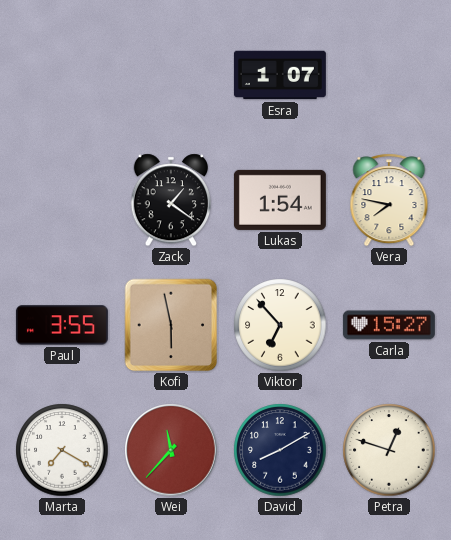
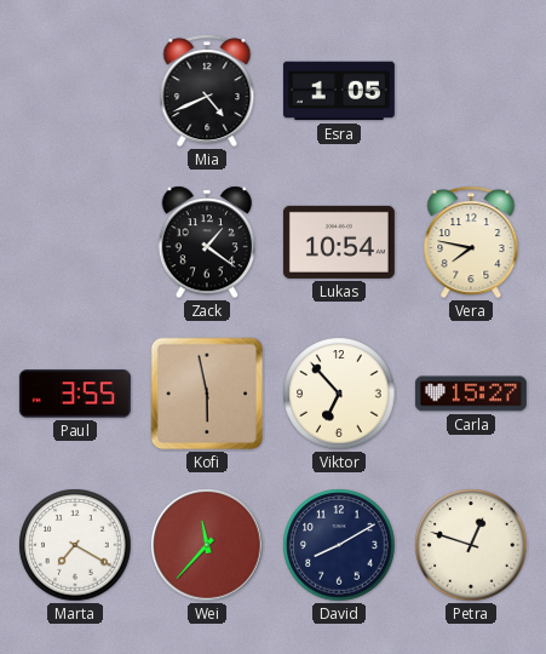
Mia: none -> 4:41 (207, 91)
Esra: 1:07 -> 1:05 (339, 91)
Lukas: 1:54 -> 10:54 (339, 242)
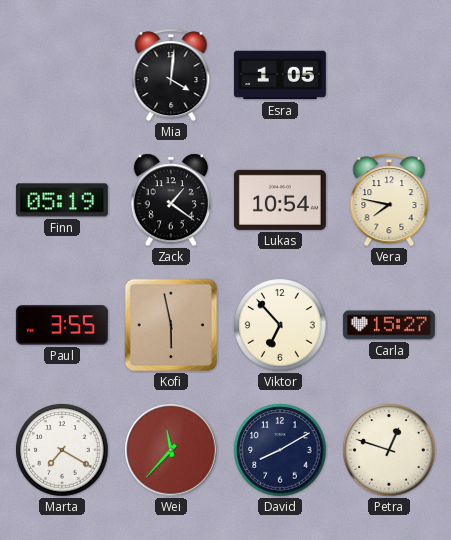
Mia: 4:41 -> 4:01 (171, 75)
Finn: none -> 05:19 (62, 200)
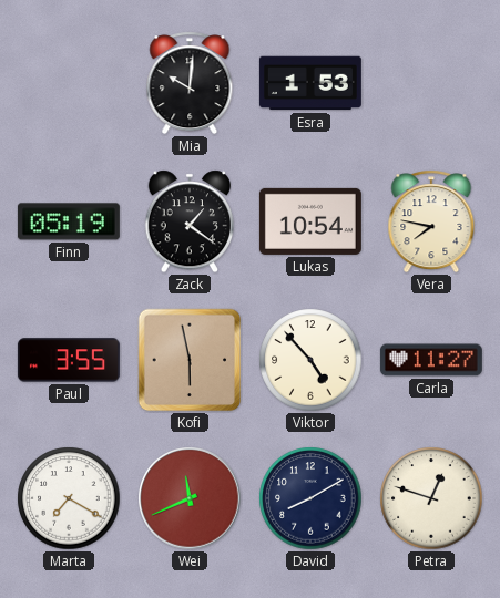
Mia: 4:01 -> 10:01 (190, 83)
Esra: 1:05 -> 1:53 (310, 83)
Viktor: 6:53 -> 4:53 (310, 360)
Carla: 15:27 -> 11:27 (431, 360)
Wei: 11:37 -> 11:41 (190, 498)
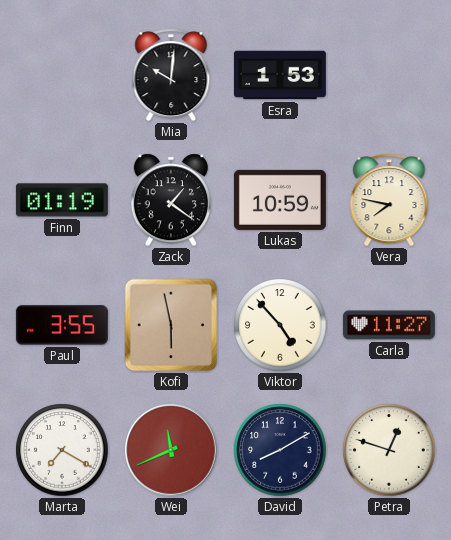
Finn: 05:19 -> 01:19 (62, 200)
Lukas: 10:54 -> 10:59 (280, 200)
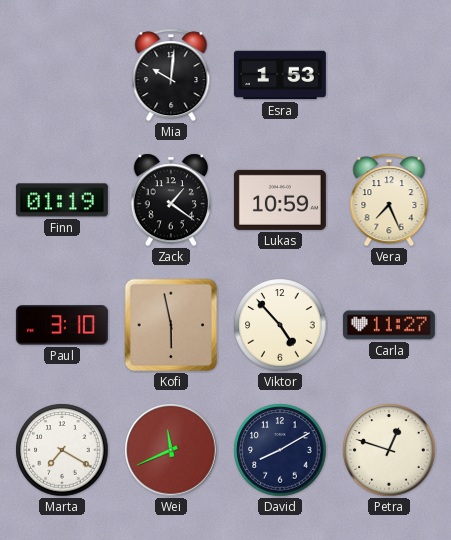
Vera: 7:47 -> 7:26 (389, 200)
Paul: 3:55 -> 3:10 (62, 325)
